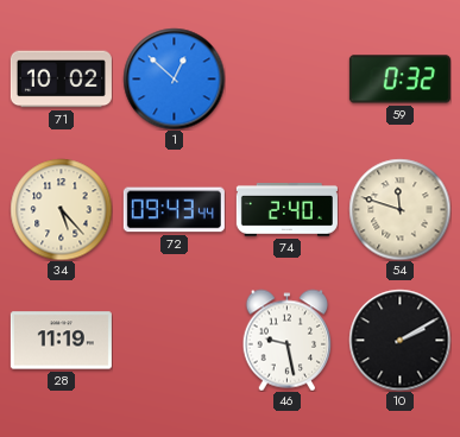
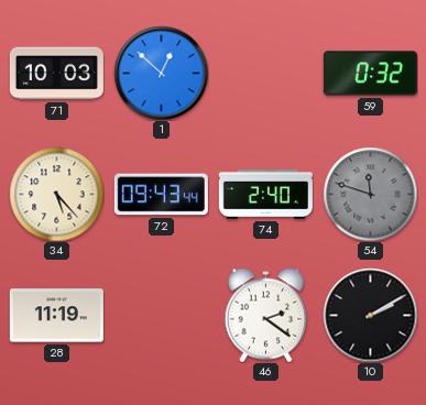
71: 10:02 -> 10:03 (56, 74)
54 dial: cream -> grey (370, 194)
46: 9:28 -> 2:21 (266, 315)
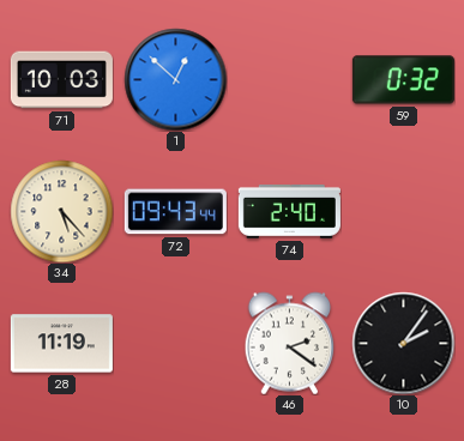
54: 11:48 -> none (370, 194)
10: 2:10 -> 2:06 (403, 343)
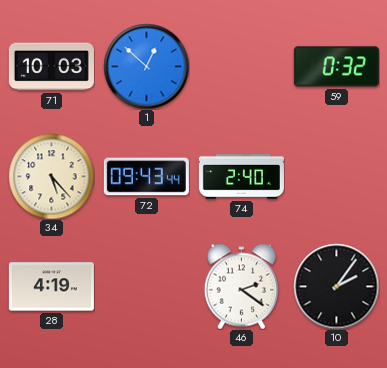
28: 11:19 -> 4:19 (51, 287)
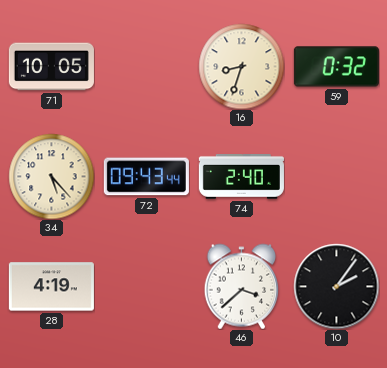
71: 10:03 -> 10:05 (51, 67)
1: 12:52 -> none (146, 66)
16: none -> 8:33 (241, 66)
46: 2:21 -> 3:38 (242, 286)
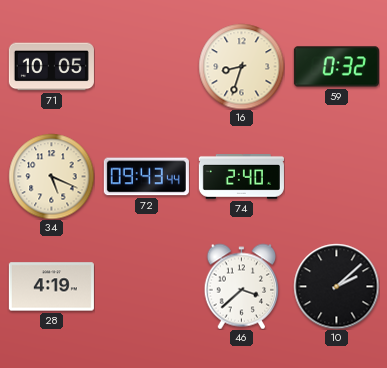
34: 5:23 -> 5:19 (51, 176)
10: 2:06 -> 2:08 (336, 286)
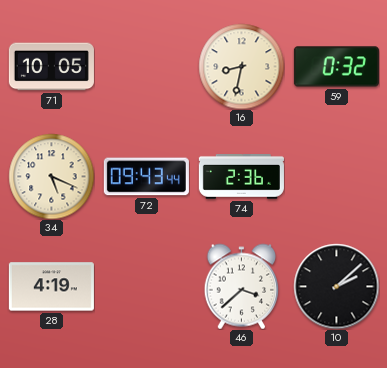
16: 8:33 -> 8:32 (241, 66)
74: 2:40 -> 2:36 (241, 177)
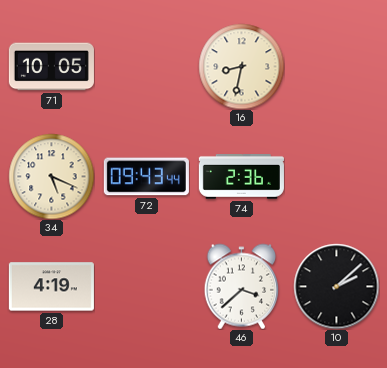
59: 0:32 -> none (336, 67)
